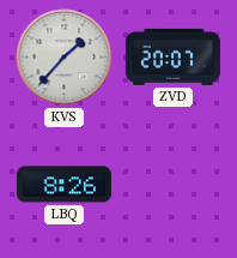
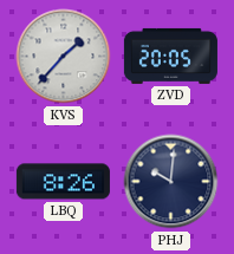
ZVD: 20:07 -> 20:05 (170, 56)
PHJ: none -> 10:01 (171, 182)
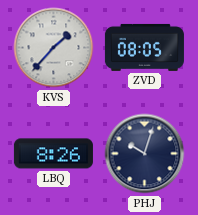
ZVD: 20:05 -> 08:05 (144, 47)
PHJ: 10:01 -> 10:03 (145, 154)
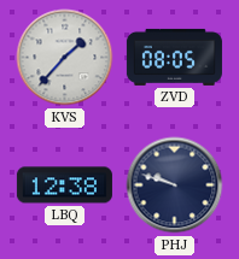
LBQ: 8:26 -> 12:38 (64, 186)
PHJ: 10:03 -> 9:48 (175, 186)
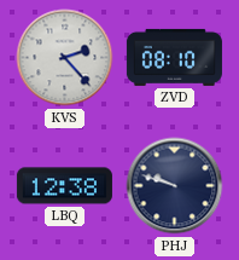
KVS: 1:37 -> 2:23 (65, 58)
ZVD: 08:05 -> 08:10 (174, 57)
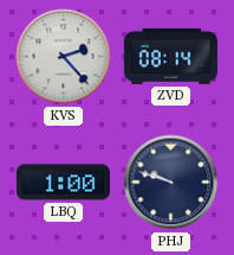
ZVD: 08:10 -> 08:14 (170, 56)
LBQ: 12:38 -> 1:00 (63, 183)
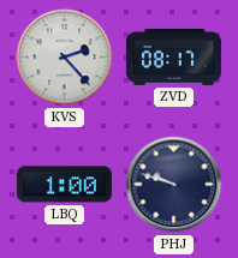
ZVD: 08:14 -> 08:17 (173, 56)
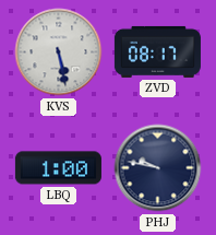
KVS: 2:23 -> 5:28 (59, 52)
PHJ: 9:48 -> 9:47 (158, 168)
